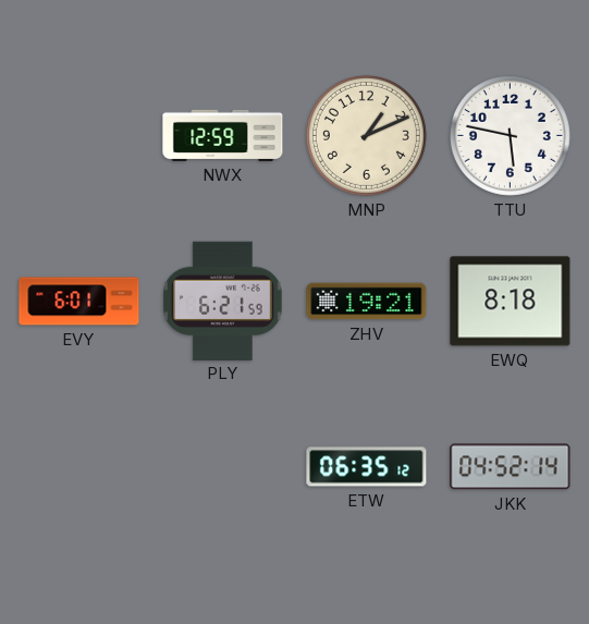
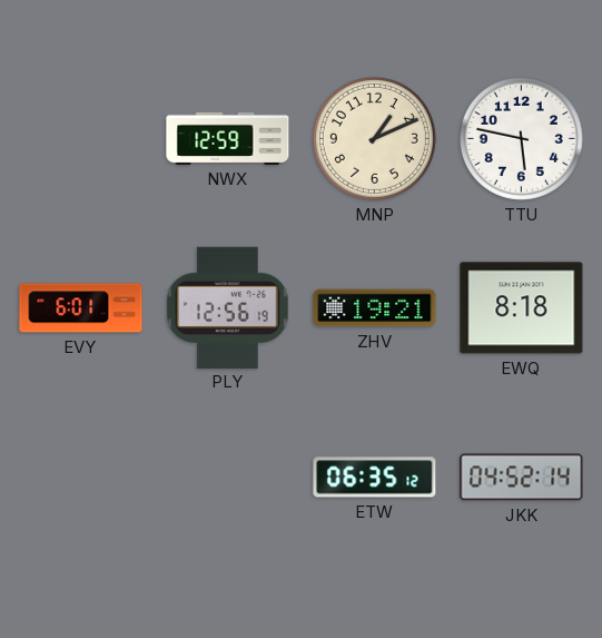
PLY: 6:21 -> 12:56 (228, 307)
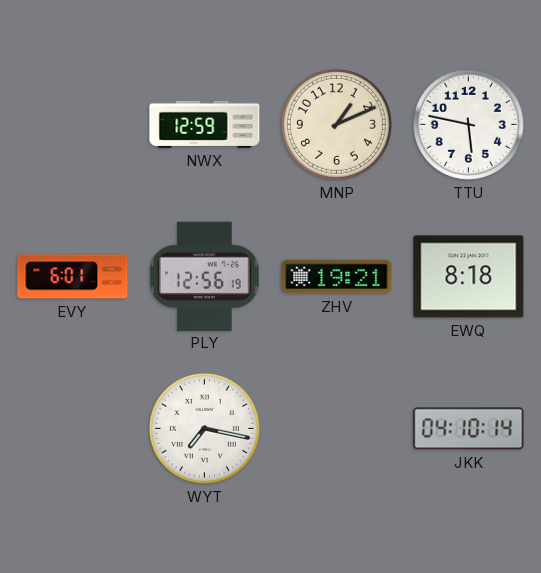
WYT: none -> 7:17 (204, 428)
ETW: 06:35 -> none (375, 478)
JKK: 04:52 -> 04:10 (469, 429)
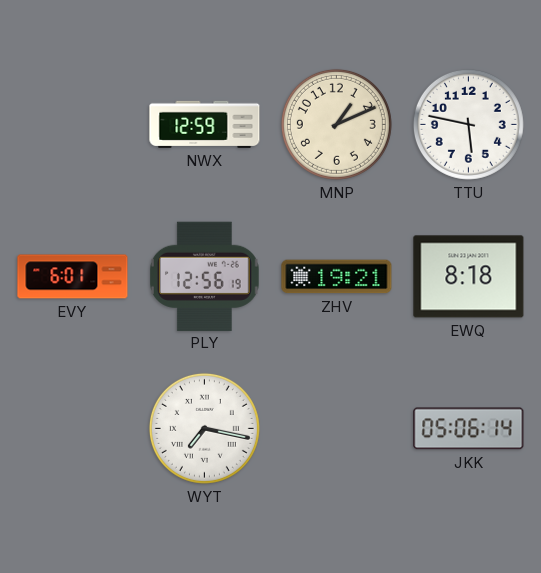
JKK: 04:10 -> 05:06 (469, 429)
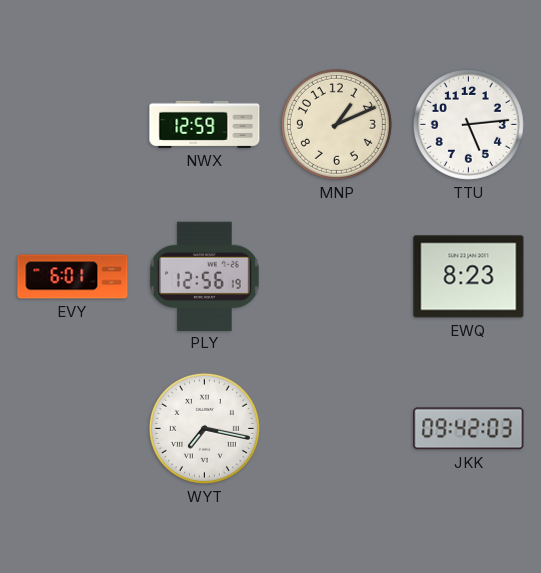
TTU: 5:47 -> 5:14 (468, 124)
ZHV: 19:21 -> none (337, 277)
EWQ: 8:18 -> 8:23 (469, 277)
JKK: 05:06 -> 09:42 (469, 429)
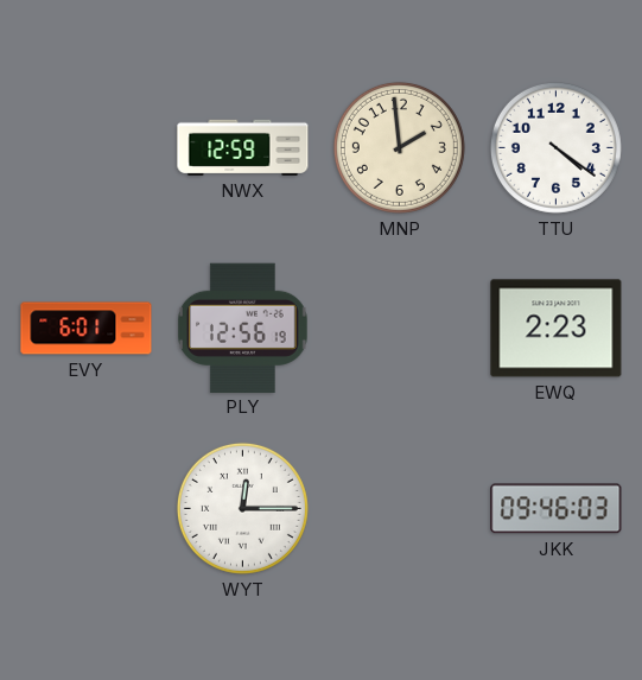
MNP: 1:11 -> 1:59 (399, 147)
TTU: 5:14 -> 4:21 (555, 147)
EWQ: 8:23 -> 2:23 (557, 329)
WYT: 7:17 -> 12:15 (242, 508)
JKK: 09:42 -> 09:46 (557, 509)
